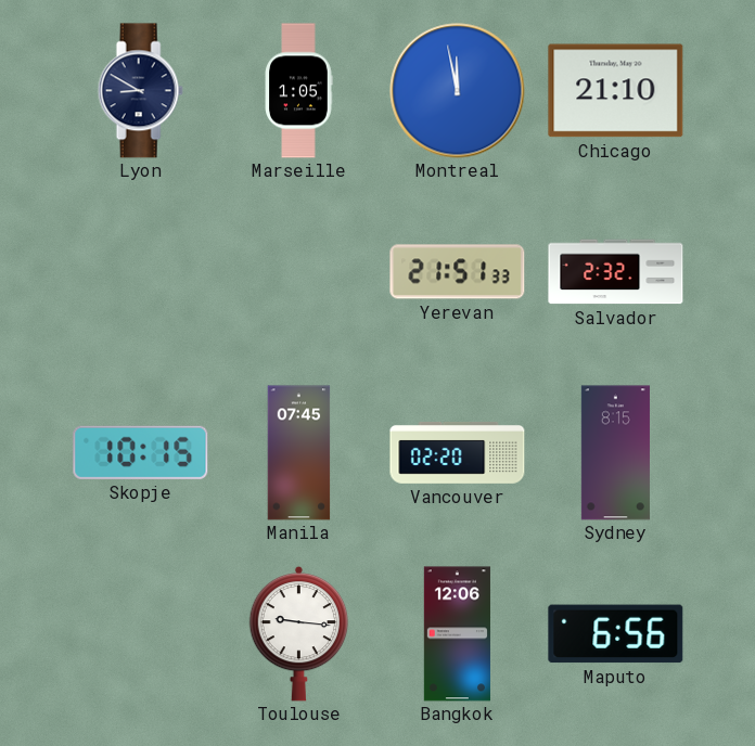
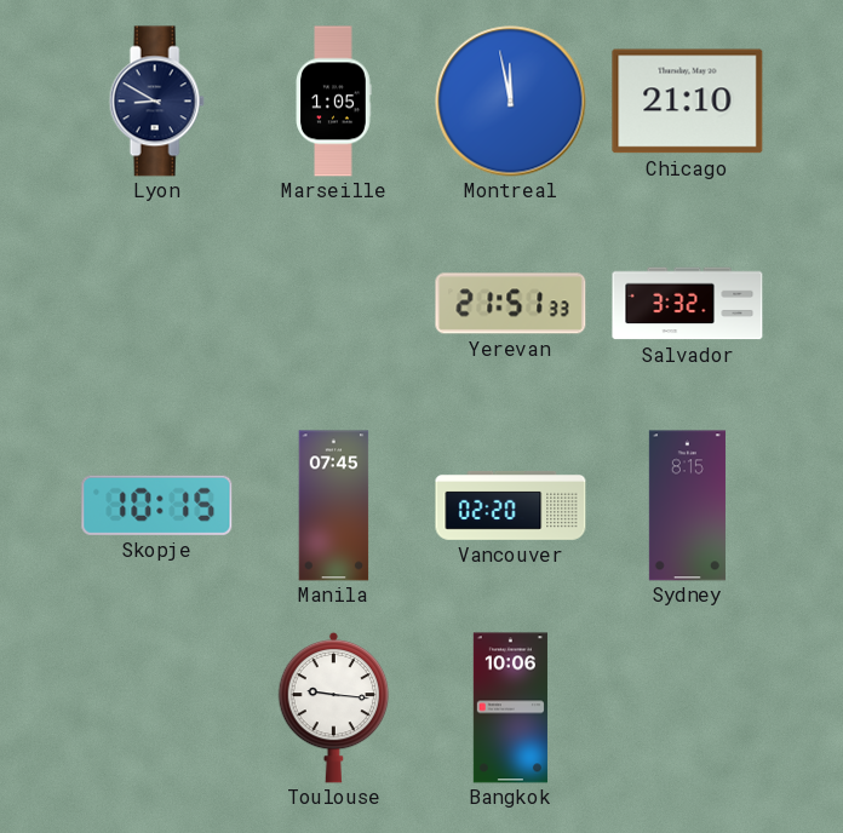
Salvador: 2:32 -> 3:32 (688, 304)
Bangkok: 12:06 -> 10:06 (510, 708)
Maputo: 6:56 -> none (616, 634)
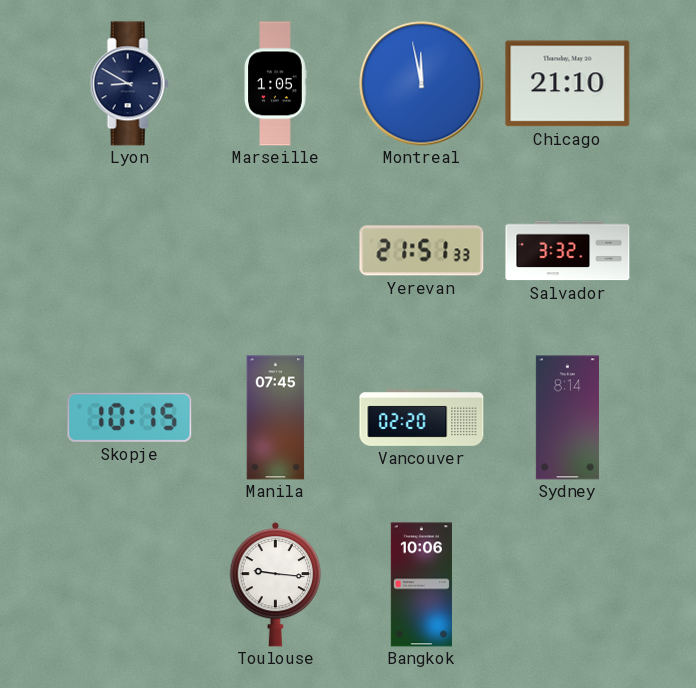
Sydney: 8:15 -> 8:14 (567, 418)
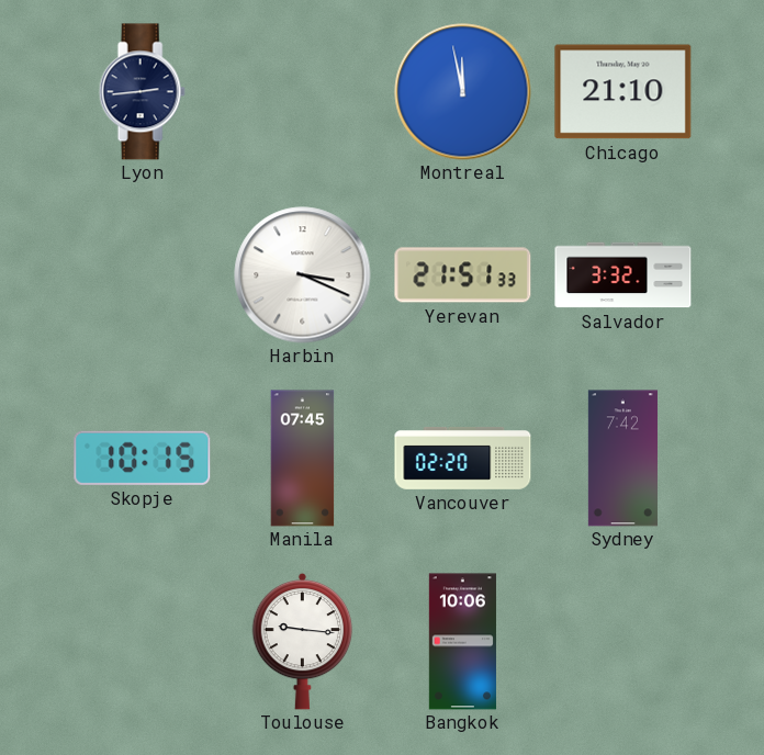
Lyon: 8:50 -> 2:44 (142, 92)
Marseille: 1:05 -> none (275, 84)
Harbin: none -> 3:19 (303, 275)
Sydney: 8:14 -> 7:42 (622, 459)
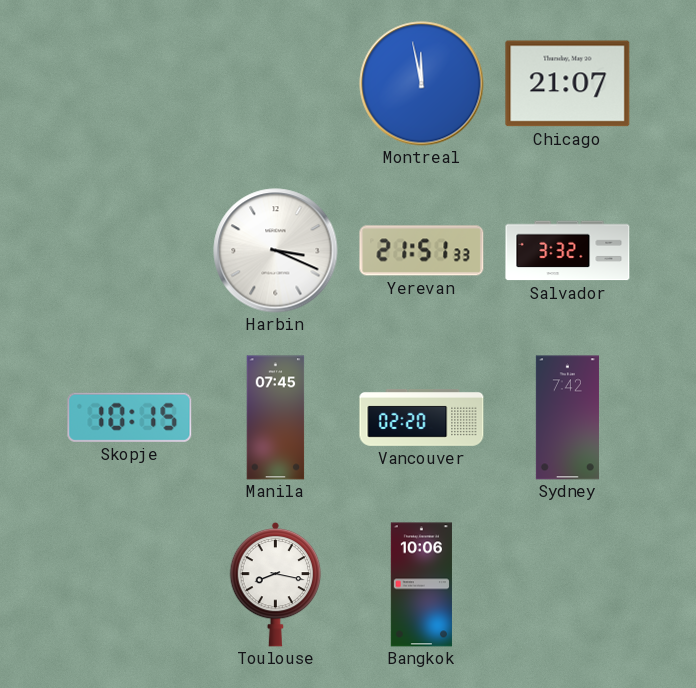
Lyon: 2:44 -> none (142, 92)
Chicago: 21:10 -> 21:07 (568, 84)
Toulouse: 9:16 -> 8:17 (276, 584)
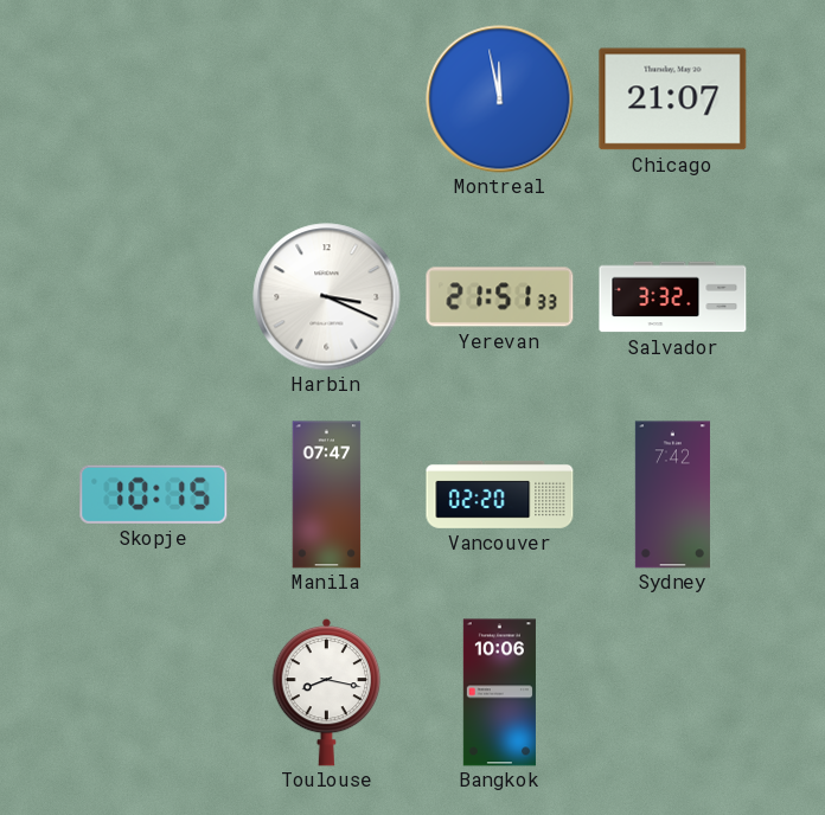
Manila: 07:45 -> 07:47 (327, 495)
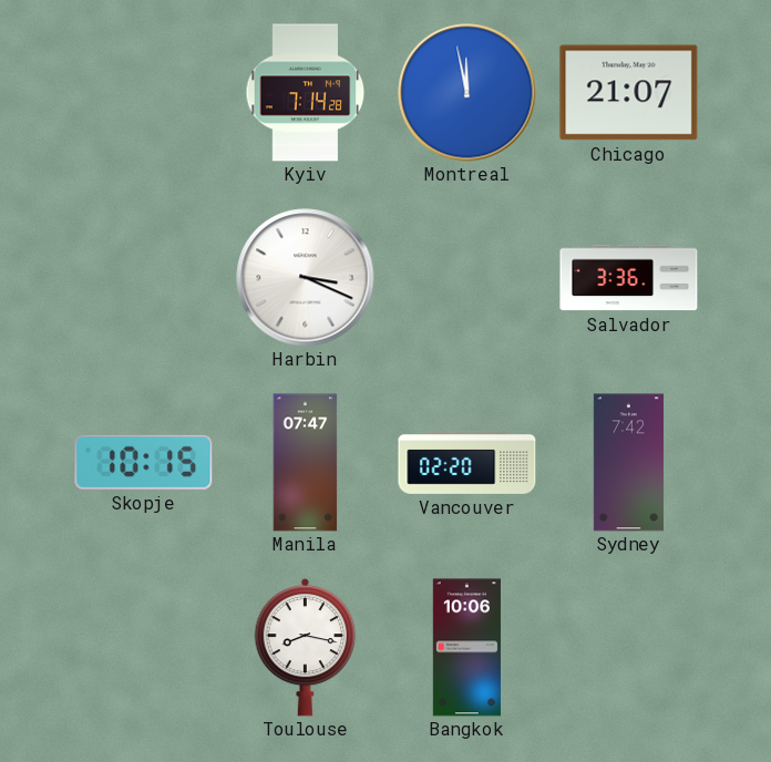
Kyiv: none -> 7:14 (306, 93)
Yerevan: 21:51 -> none (500, 297)
Salvador: 3:32 -> 3:36 (629, 278)
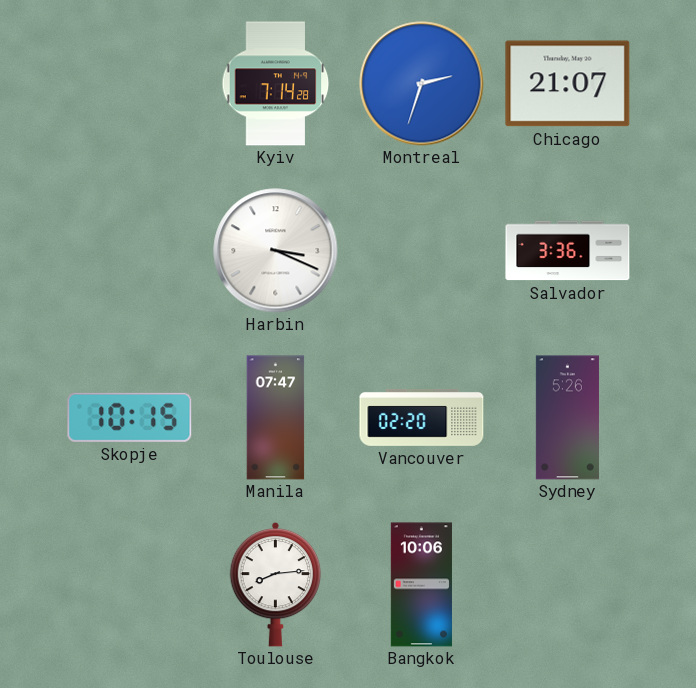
Montreal: 11:58 -> 2:33 (422, 84)
Sydney: 7:42 -> 5:26 (567, 418)
Toulouse: 8:17 -> 8:14 (276, 584)
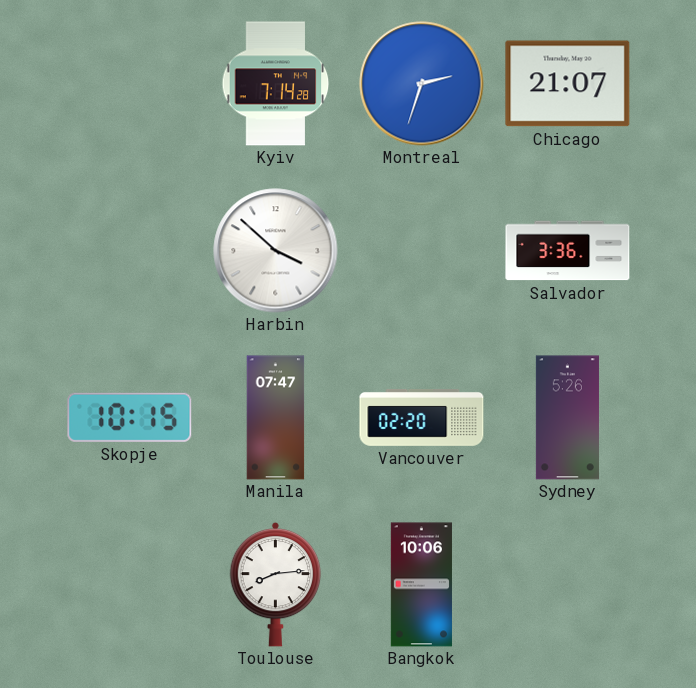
Harbin: 3:19 -> 3:52 (276, 251)
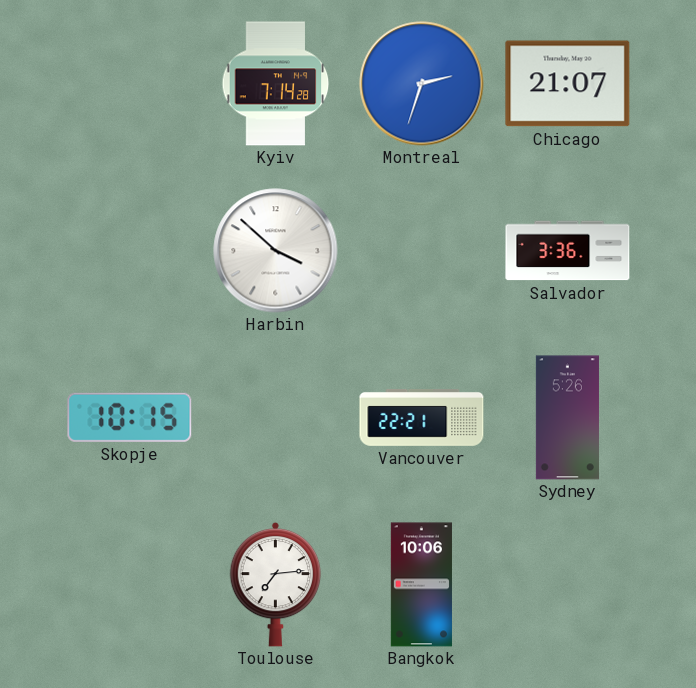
Manila: 07:47 -> none (276, 418)
Vancouver: 02:20 -> 22:21 (422, 417)
Toulouse: 8:14 -> 7:14 (276, 584)
